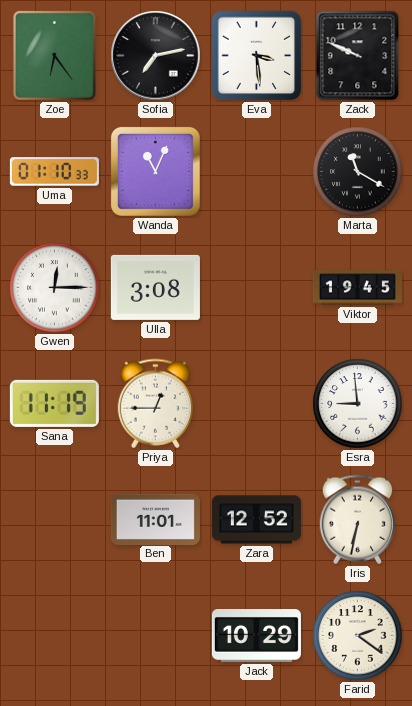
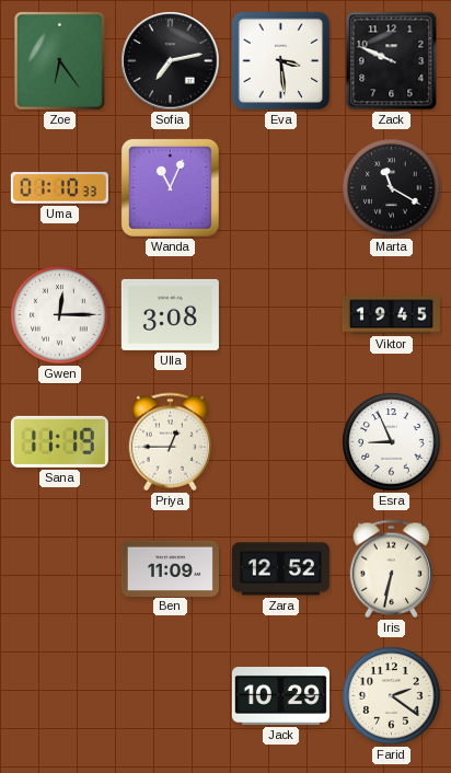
Esra: 8:59 -> 8:56 (392, 442)
Ben: 11:01 -> 11:09 (170, 568)
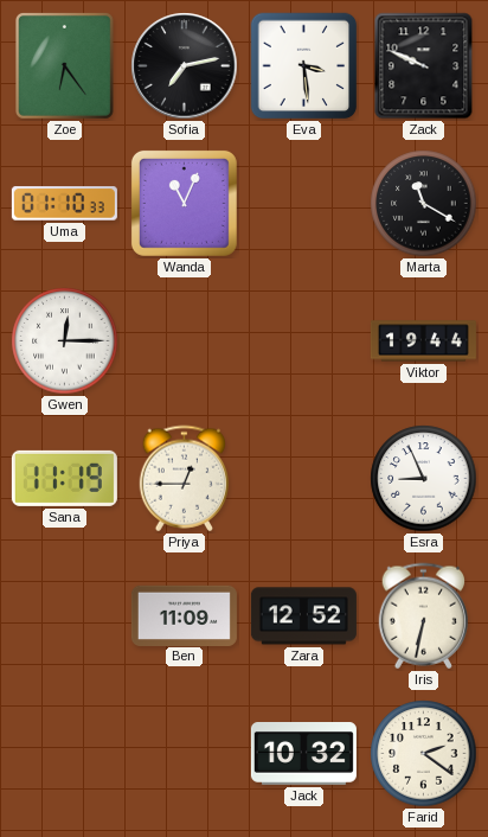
Ulla: 3:08 -> none (170, 314)
Viktor: 19:45 -> 19:44 (423, 341)
Jack: 10:29 -> 10:32 (303, 754)
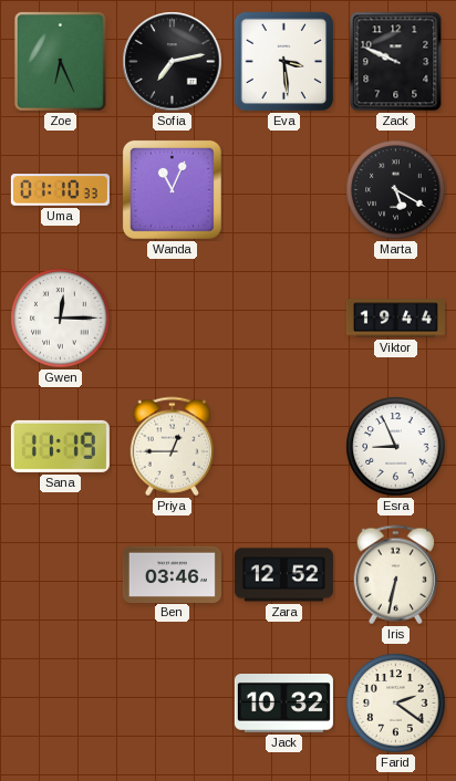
Zoe: 6:24 -> 6:26 (60, 61)
Marta: 11:20 -> 5:20 (396, 190)
Ben: 11:09 -> 03:46 (172, 574)
